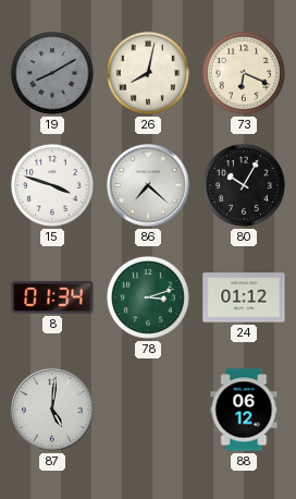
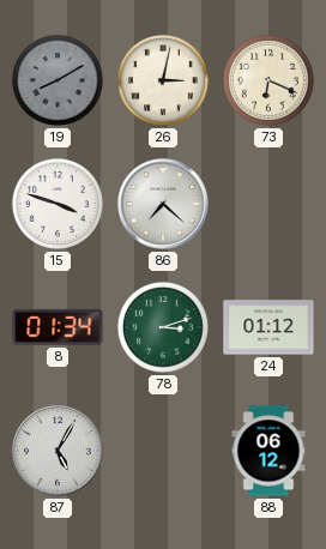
26: 8:02 -> 3:02 (163, 80)
80: 10:05 -> none (244, 185)
87: 5:01 -> 5:05 (58, 451)
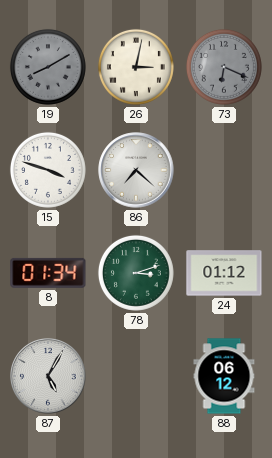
73 dial: cream -> grey (224, 67)
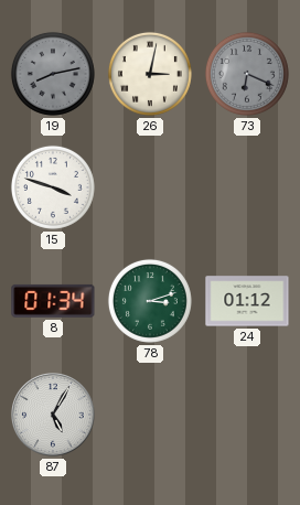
19: 8:10 -> 8:13 (53, 74)
86: 7:22 -> none (136, 170)
88: 06:12 -> none (224, 376)
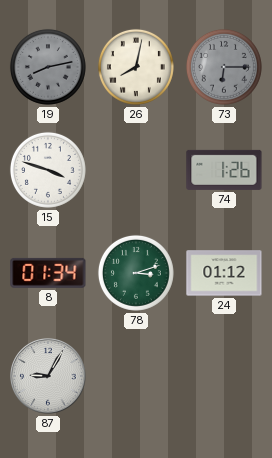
26: 3:02 -> 8:02 (136, 67)
73: 6:19 -> 6:15 (224, 67)
74: none -> 1:26 (224, 170)
87: 5:05 -> 9:05 (48, 376)
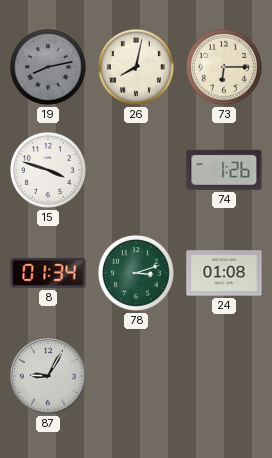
73 dial: grey -> cream (224, 67)
24: 01:12 -> 01:08 (224, 273)
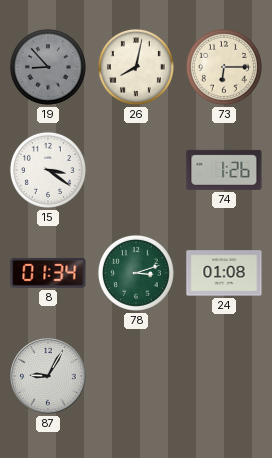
19: 8:13 -> 8:53 (48, 67)
15: 3:48 -> 3:21 (48, 170)
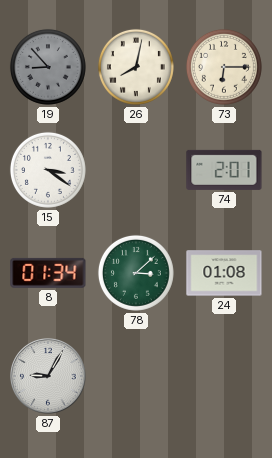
74: 1:26 -> 2:01 (224, 170)
78: 3:12 -> 3:08 (136, 273)
